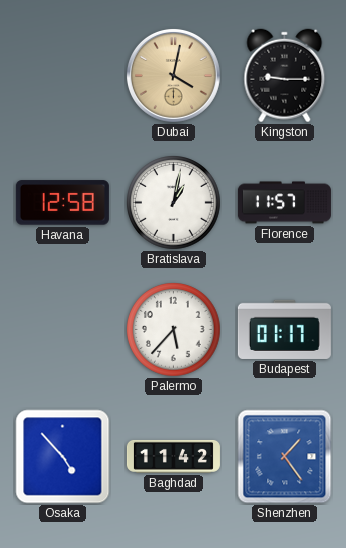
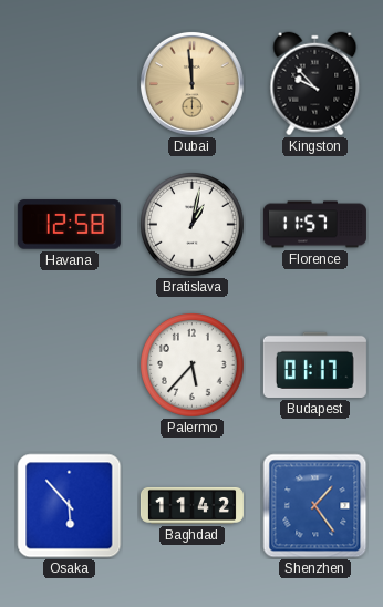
Dubai: 4:02 -> 11:59 (191, 83)
Kingston: 9:15 -> 9:53 (315, 84)
Osaka: 4:53 -> 5:53 (70, 506)
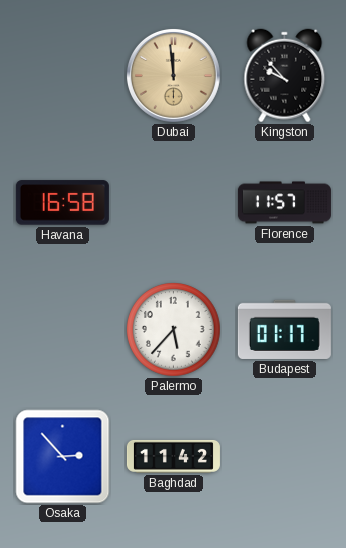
Havana: 12:58 -> 16:58 (62, 203)
Bratislava: 1:02 -> none (193, 225)
Osaka: 5:53 -> 2:53 (63, 457)
Shenzhen: 1:24 -> none (315, 506)
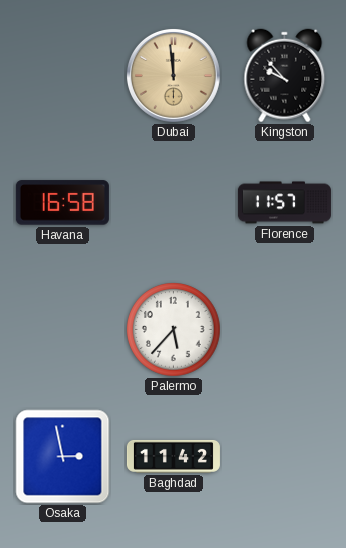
Budapest: 01:17 -> none (284, 329)
Osaka: 2:53 -> 2:58 (63, 457)
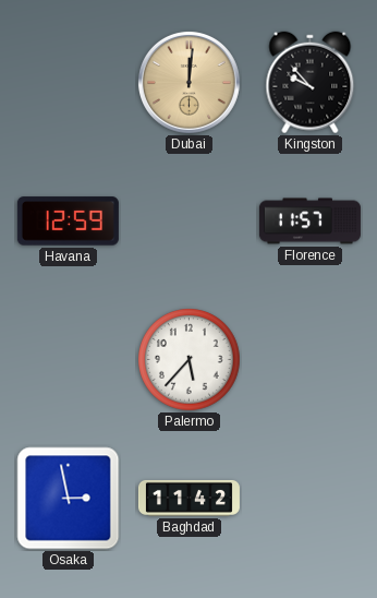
Dubai: 11:59 -> 12:01 (188, 82)
Havana: 16:58 -> 12:59 (68, 222)
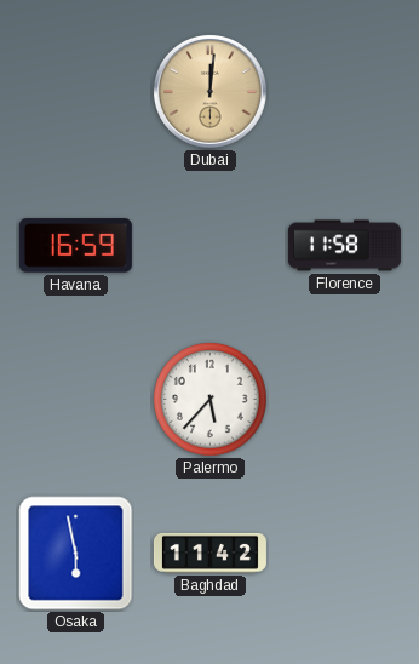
Kingston: 9:53 -> none (311, 83)
Havana: 12:59 -> 16:59 (75, 246)
Florence: 11:57 -> 11:58 (344, 246)
Osaka: 2:58 -> 5:58 (76, 554)
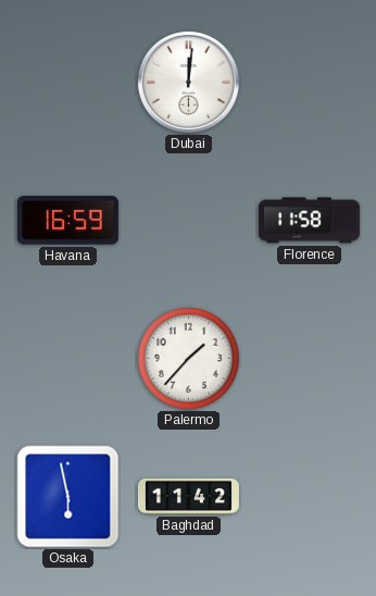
Dubai dial: champagne -> white (188, 82)
Palermo: 5:37 -> 1:37 (189, 359)
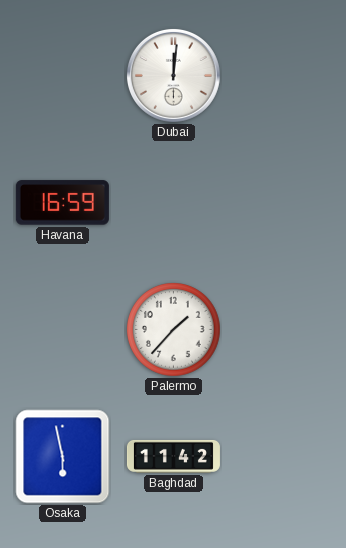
Florence: 11:58 -> none (309, 221)
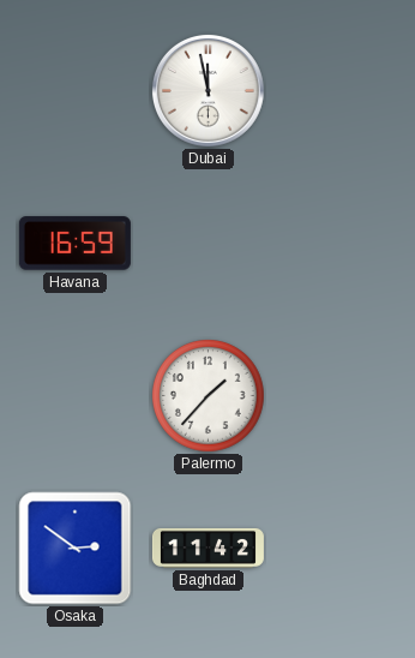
Dubai: 12:01 -> 11:58 (207, 90)
Osaka: 5:58 -> 2:51 (76, 549)
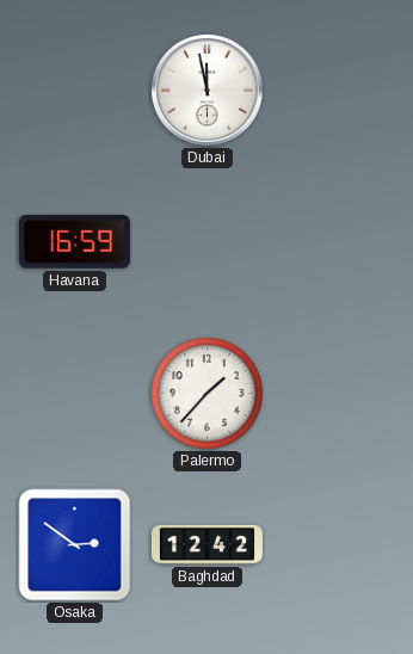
Baghdad: 11:42 -> 12:42 (207, 544)
